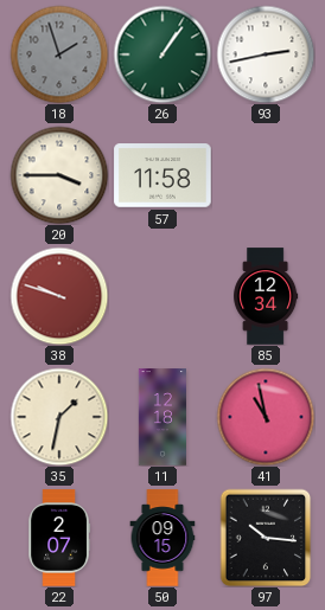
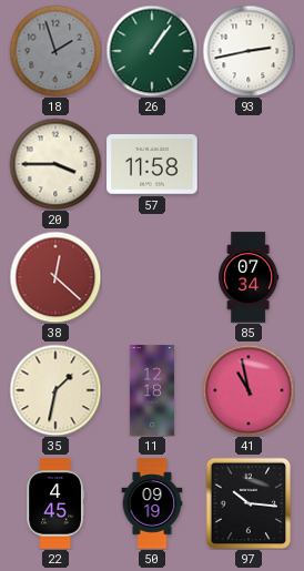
38: 9:48 -> 12:22 (55, 277)
85: 12:34 -> 07:34 (249, 277)
22: 2:07 -> 4:45 (54, 503)
50: 09:15 -> 09:19 (152, 503)
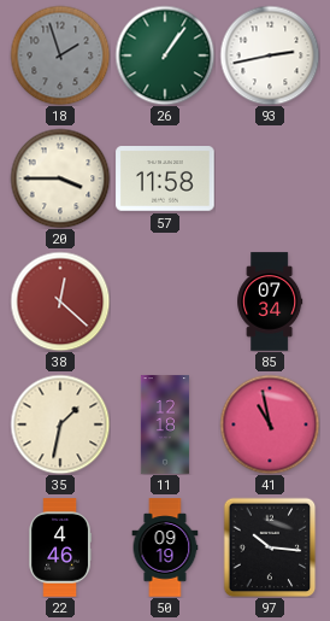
22: 4:45 -> 4:46 (59, 547)
